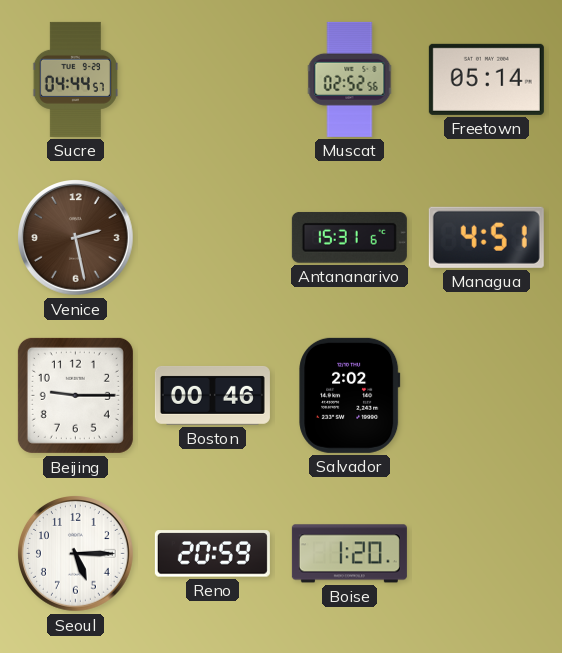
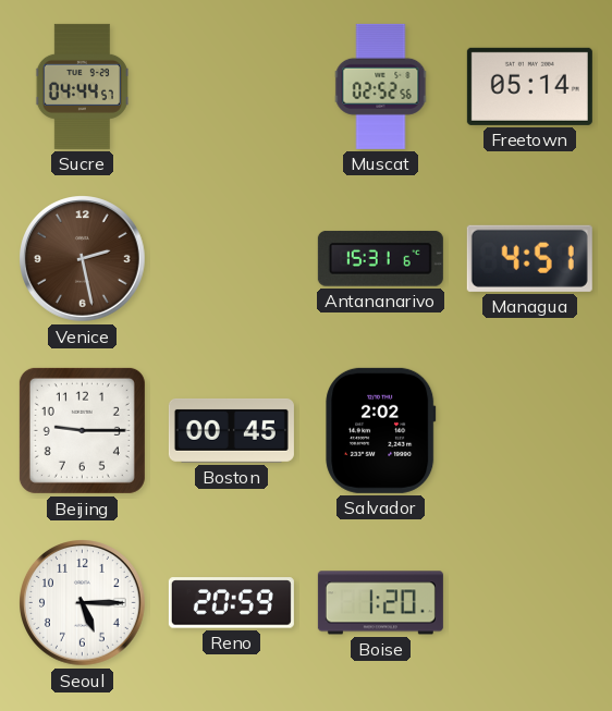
Boston: 00:46 -> 00:45 (231, 430)
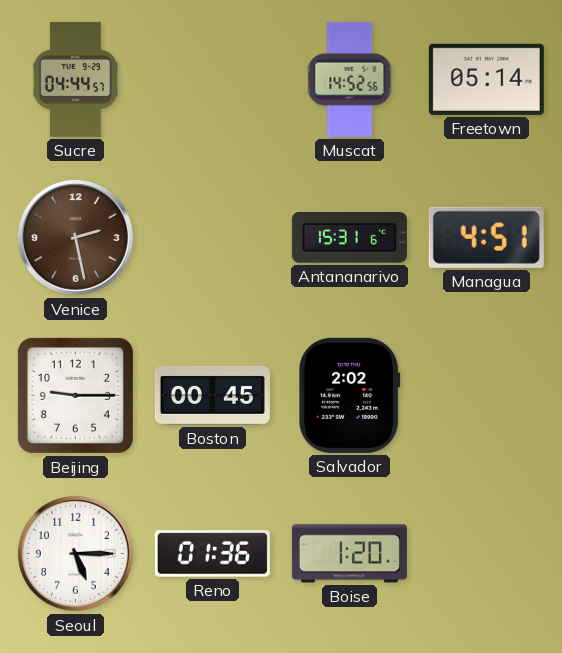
Muscat: 02:52 -> 14:52 (350, 79)
Reno: 20:59 -> 01:36 (212, 554)
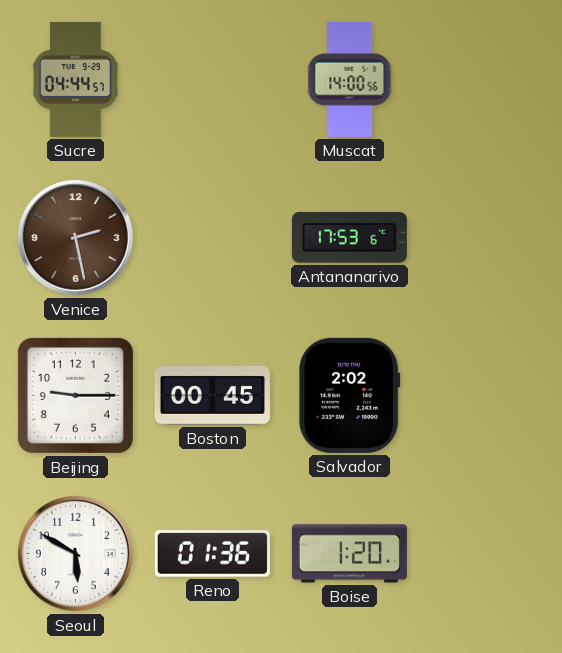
Muscat: 14:52 -> 14:00 (350, 79)
Freetown: 05:14 -> none (486, 79)
Antananarivo: 15:31 -> 17:53 (349, 238)
Managua: 4:51 -> none (486, 237)
Seoul: 5:15 -> 5:50 (76, 554)
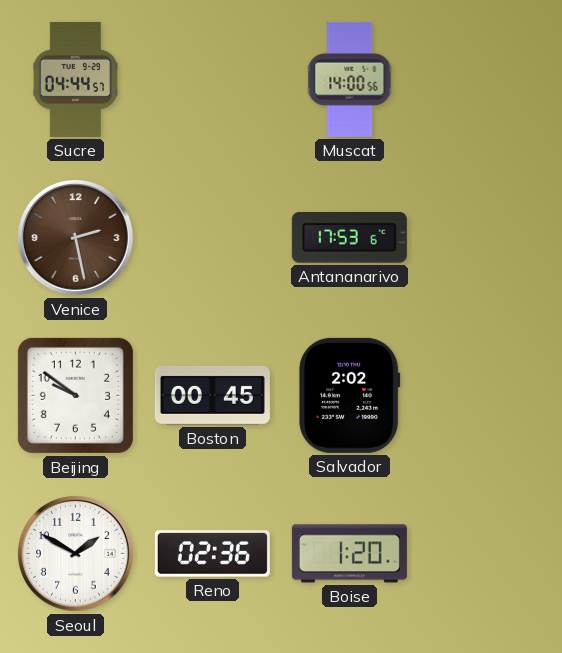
Beijing: 9:15 -> 9:51 (75, 395)
Seoul: 5:50 -> 1:50 (76, 554)
Reno: 01:36 -> 02:36 (212, 554)
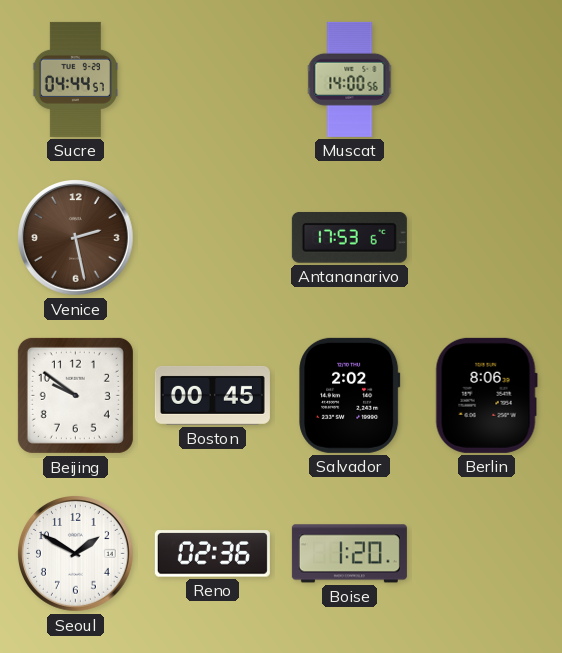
Berlin: none -> 8:06 (486, 395)
